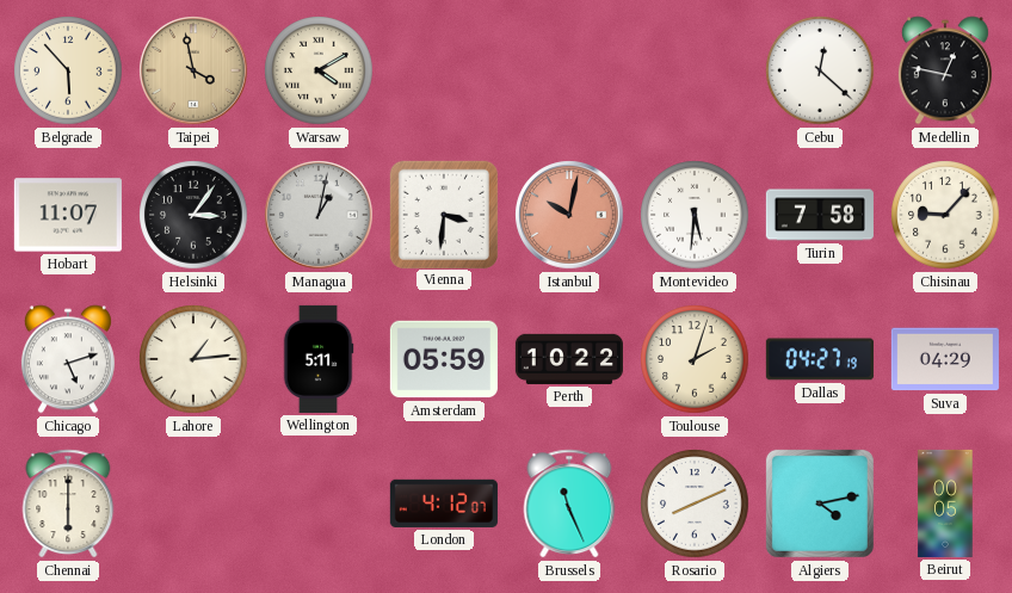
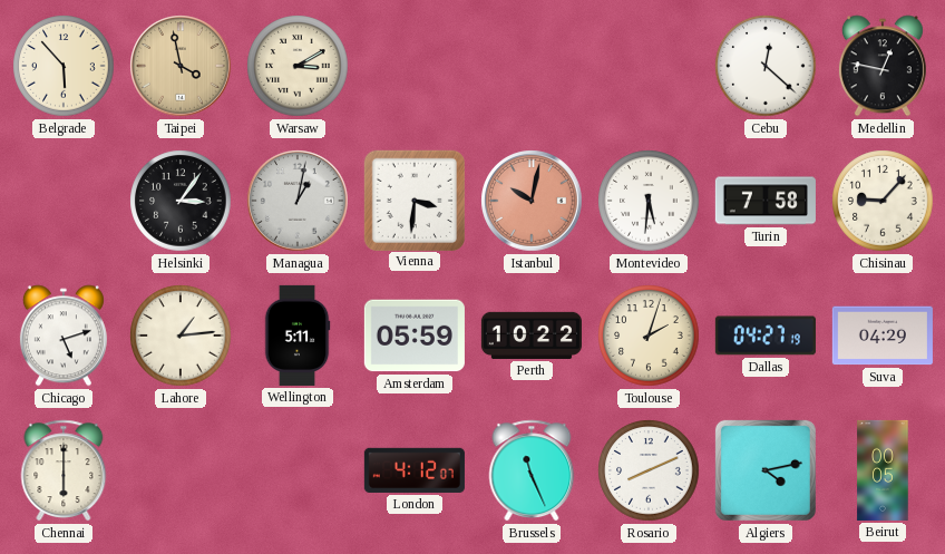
Warsaw: 4:10 -> 3:10 (298, 66)
Hobart: 11:07 -> none (68, 215)
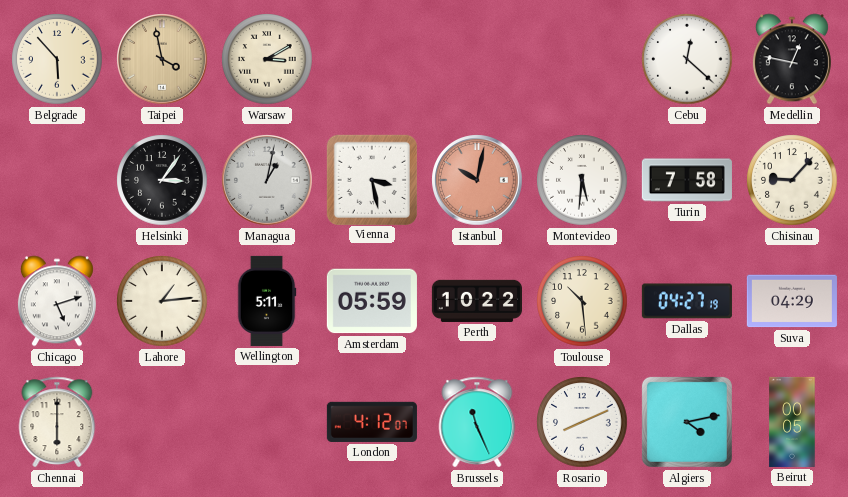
Vienna: 3:31 -> 3:28 (371, 179)
Toulouse: 2:03 -> 10:29 (582, 301)
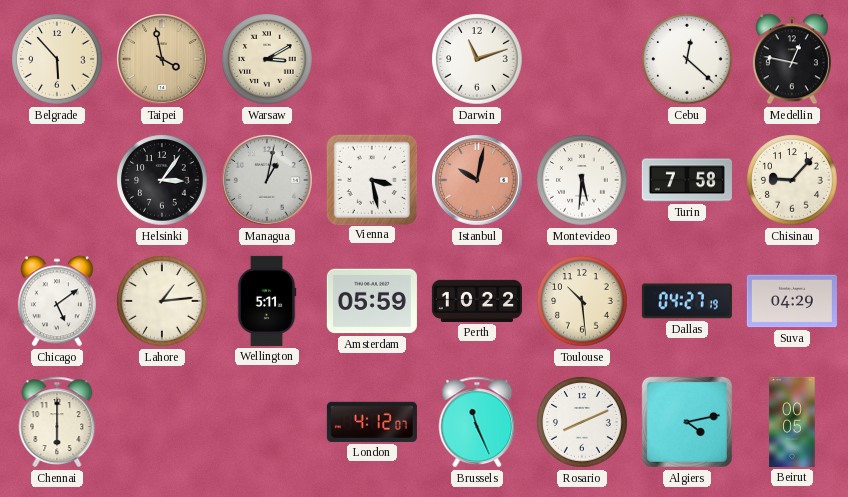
Darwin: none -> 11:12 (477, 59)
Chicago: 5:12 -> 5:09 (57, 301)
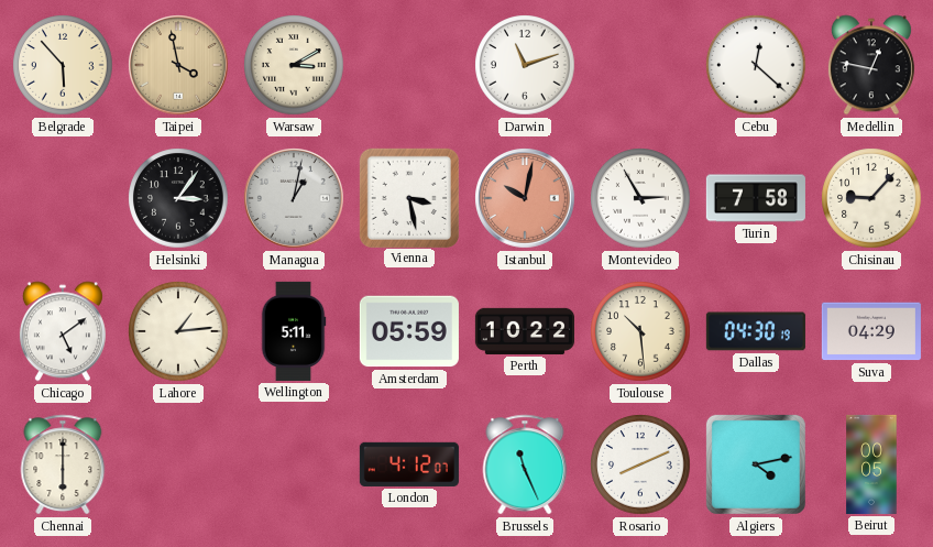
Montevideo: 5:31 -> 2:55 (640, 198)
Dallas: 04:27 -> 04:30 (756, 331)
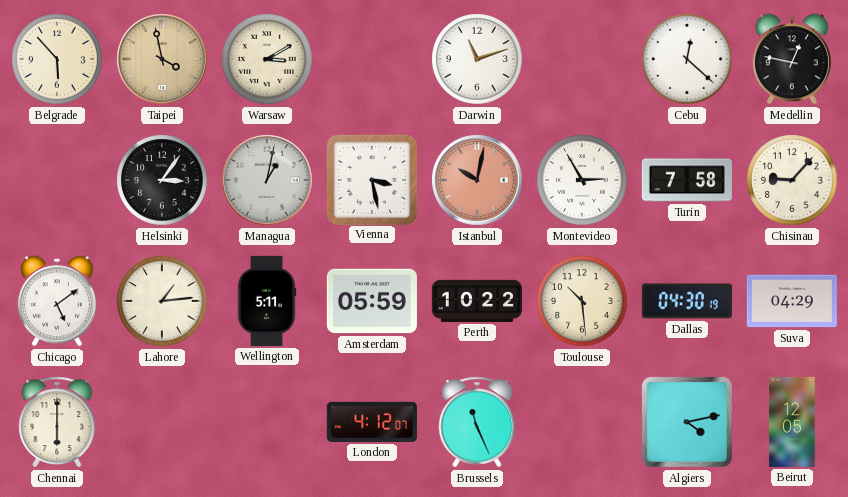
Rosario: 8:11 -> none (640, 464)
Beirut: 00:05 -> 12:05 (792, 422)
